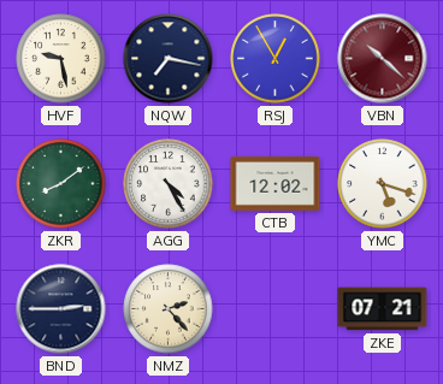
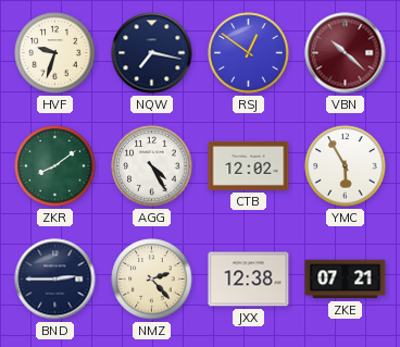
HVF: 9:28 -> 9:33 (55, 53)
RSJ: 12:55 -> 12:51 (249, 53)
YMC: 5:18 -> 5:55 (346, 166)
JXX: none -> 12:38 (249, 280)
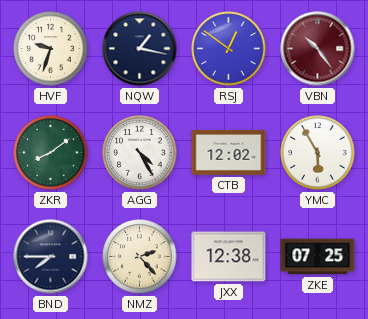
NQW: 7:17 -> 1:17 (140, 49)
VBN: 10:22 -> 10:24 (318, 49)
BND: 2:45 -> 7:45 (51, 257)
ZKE: 07:21 -> 07:25 (318, 257)
